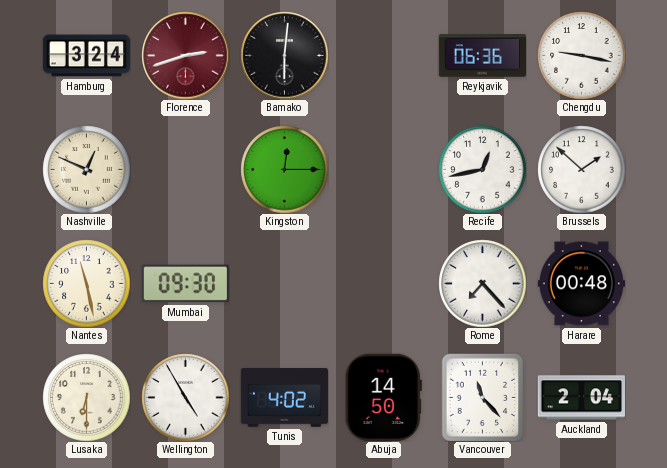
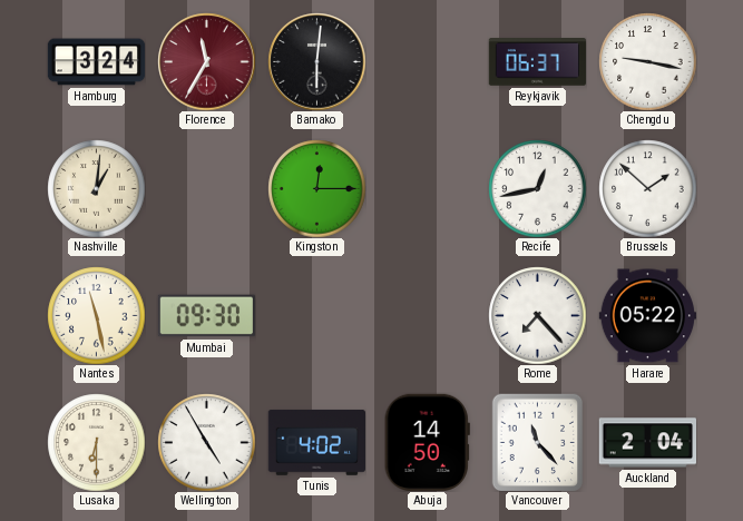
Florence: 2:42 -> 11:35 (206, 61)
Reykjavik: 06:36 -> 06:37 (537, 62)
Nashville: 12:49 -> 1:01 (96, 188)
Harare: 00:48 -> 05:22 (647, 316)
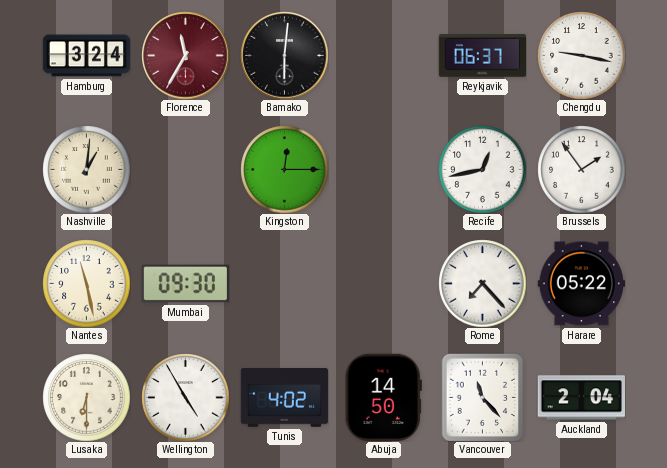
Brussels: 1:52 -> 1:54 (581, 169)
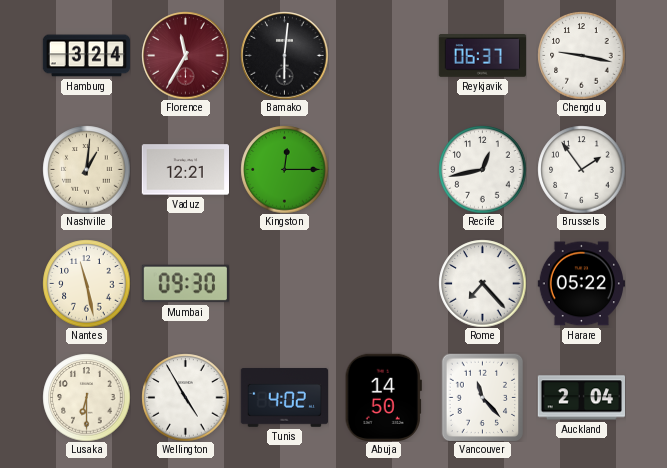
Vaduz: none -> 12:21 (185, 170)
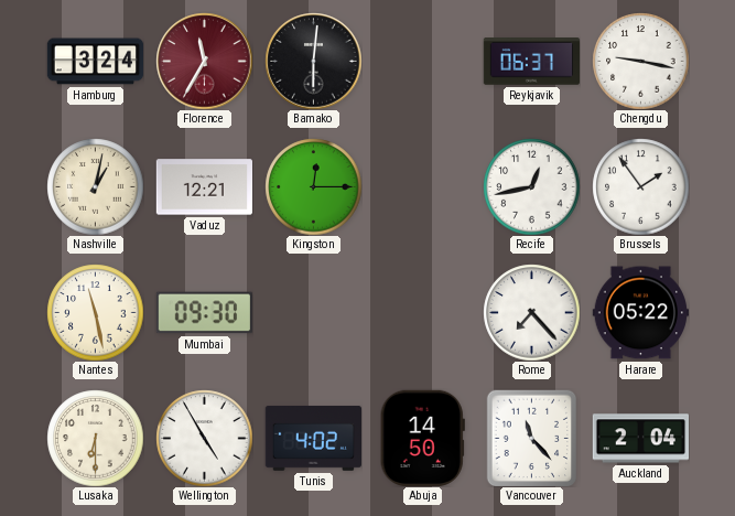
Nashville: 1:01 -> 1:02 (95, 186)
